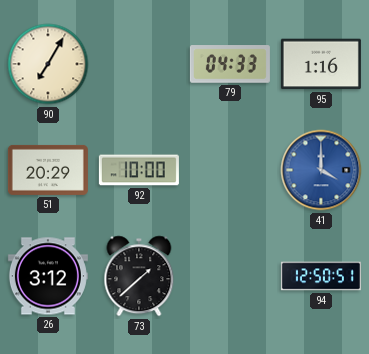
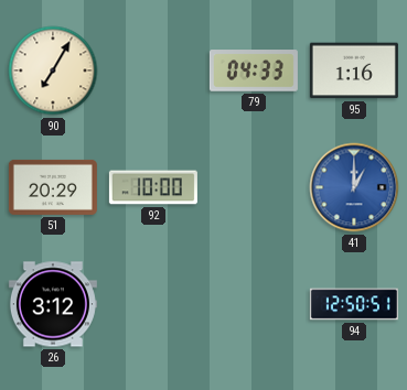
41: 4:00 -> 1:00 (354, 187)
73: 1:38 -> none (139, 276)
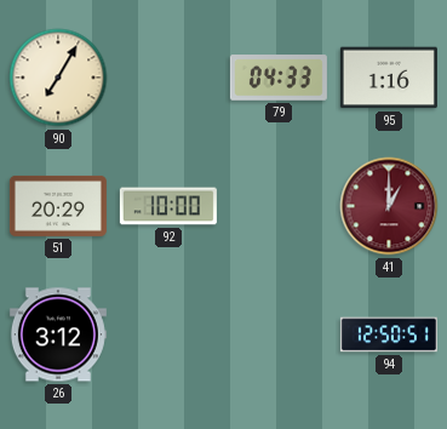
41 dial: blue -> burgundy (389, 206)
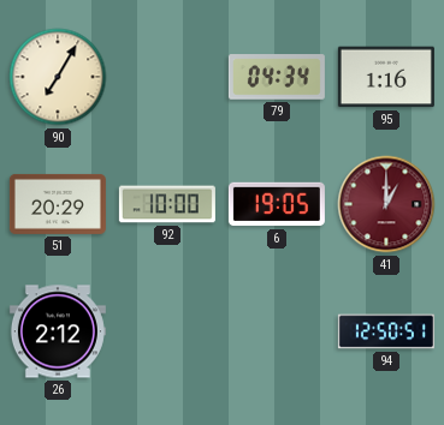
79: 04:33 -> 04:34 (277, 77)
6: none -> 19:05 (277, 204)
26: 3:12 -> 2:12 (58, 331)
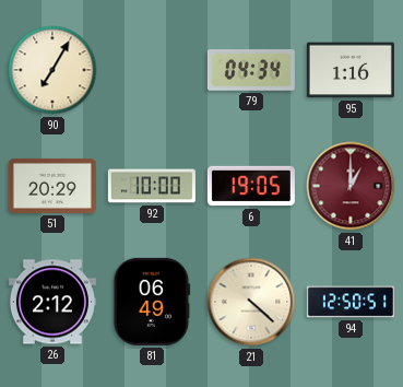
81: none -> 06:49 (152, 302)
21: none -> 4:22 (251, 302)
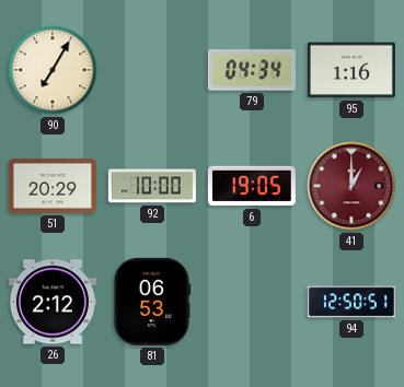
81: 06:49 -> 06:53 (152, 302)
21: 4:22 -> none (251, 302)
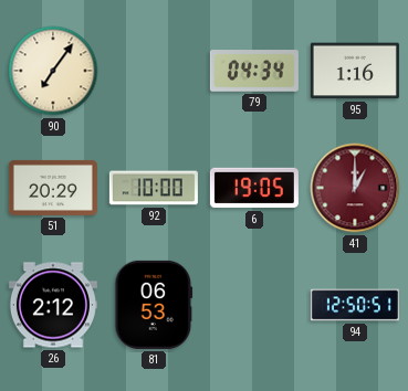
90: 7:05 -> 7:06 (53, 71)
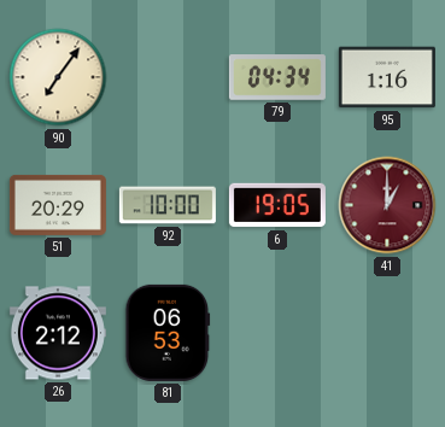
94: 12:50 -> none (355, 305)
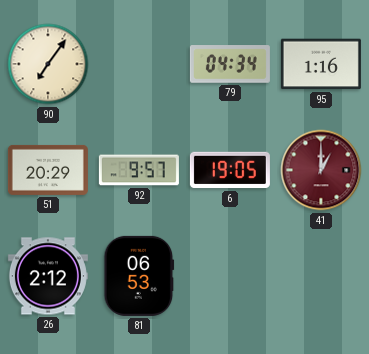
92: 10:00 -> 9:57 (139, 170)
